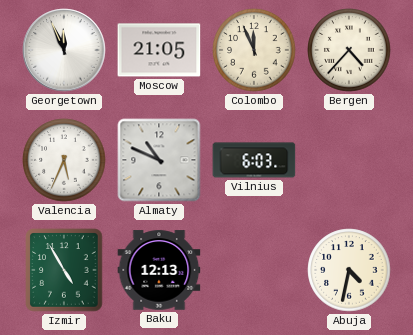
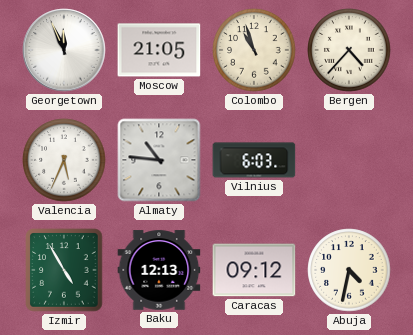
Colombo: 11:56 -> 10:57 (254, 50)
Almaty: 10:49 -> 10:46 (159, 160)
Caracas: none -> 09:12 (254, 270)
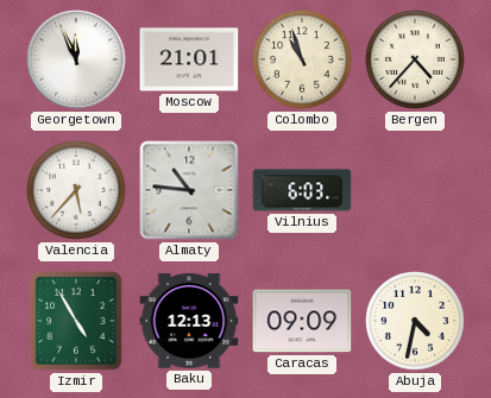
Moscow: 21:05 -> 21:01 (189, 59)
Valencia: 5:34 -> 5:37 (76, 190)
Caracas: 09:12 -> 09:09 (302, 321)
